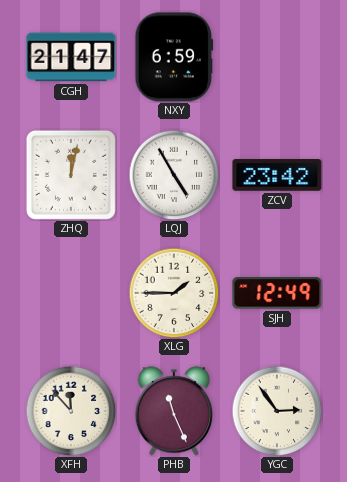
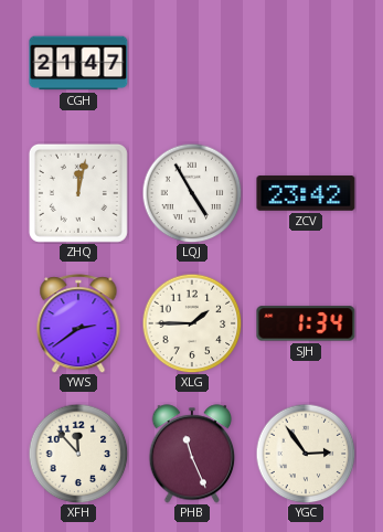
NXY: 6:59 -> none (174, 57)
YWS: none -> 2:39 (78, 323)
SJH: 12:49 -> 1:34 (306, 323)
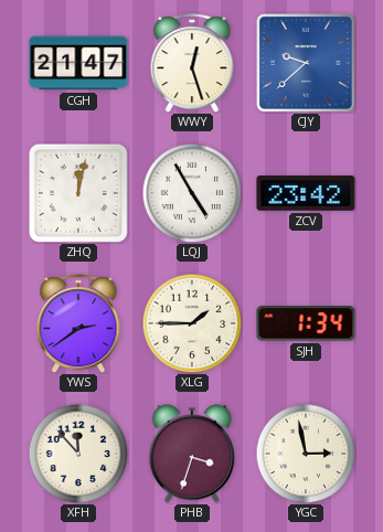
WWY: none -> 12:27 (192, 63)
CJY: none -> 9:38 (307, 64)
PHB: 11:26 -> 3:33 (192, 454)
YGC: 2:54 -> 2:58 (306, 454)
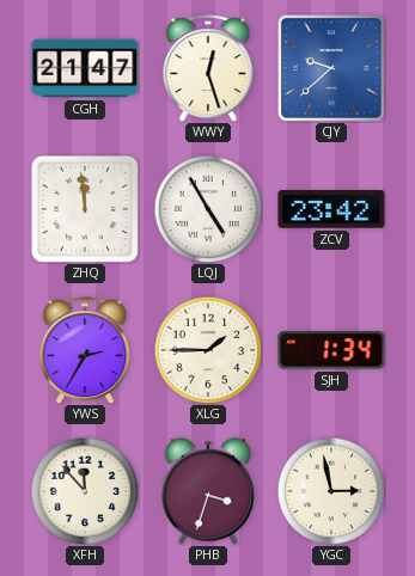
ZHQ: 12:02 -> 11:59 (85, 209)
YWS: 2:39 -> 2:35 (85, 350)
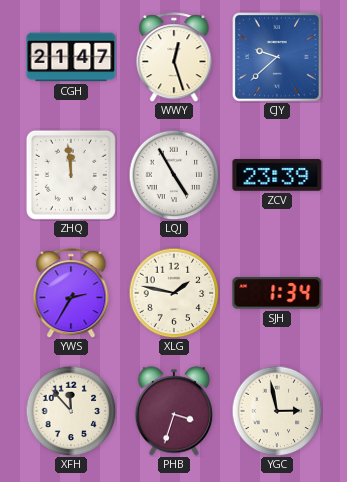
ZCV: 23:42 -> 23:39 (277, 175)
XLG: 1:45 -> 1:47 (174, 293)
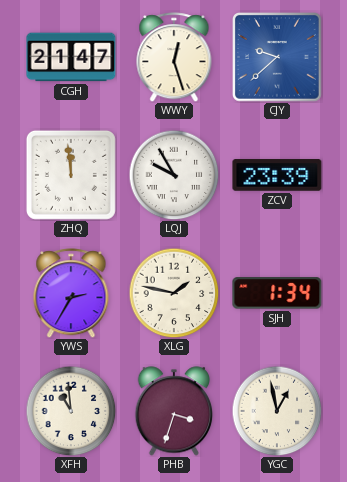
LQJ: 4:55 -> 9:55 (174, 175)
XFH: 11:53 -> 10:59 (71, 411)
YGC: 2:58 -> 12:58 (277, 411)
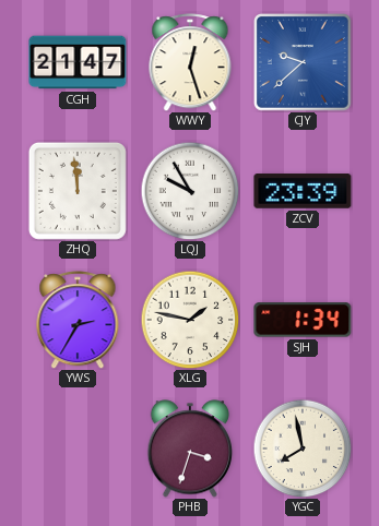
XFH: 10:59 -> none (71, 411)
YGC: 12:58 -> 7:58 (303, 449)
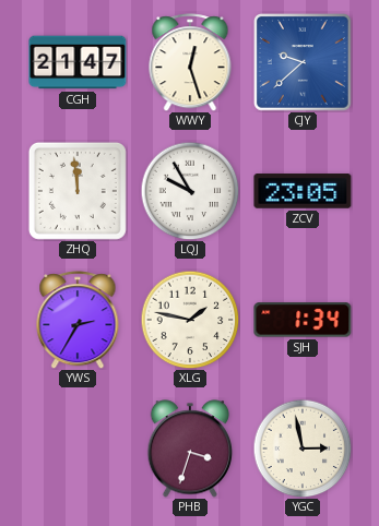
ZCV: 23:39 -> 23:05 (303, 191)
YGC: 7:58 -> 2:58 (303, 449)
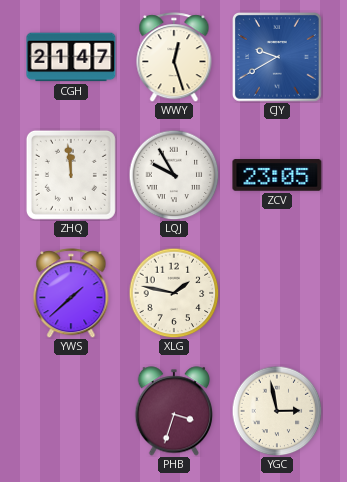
CJY: 9:38 -> 9:40 (278, 58)
YWS: 2:35 -> 1:38 (71, 293)
SJH: 1:34 -> none (303, 320)
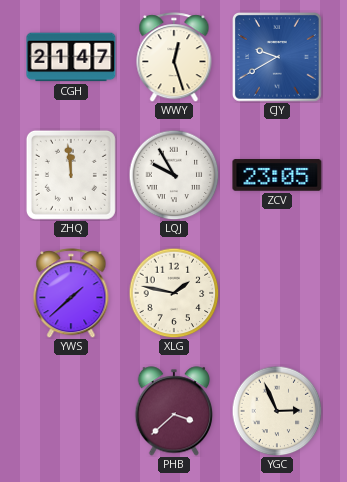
PHB: 3:33 -> 3:38 (174, 411)
YGC: 2:58 -> 2:56 (277, 411)
